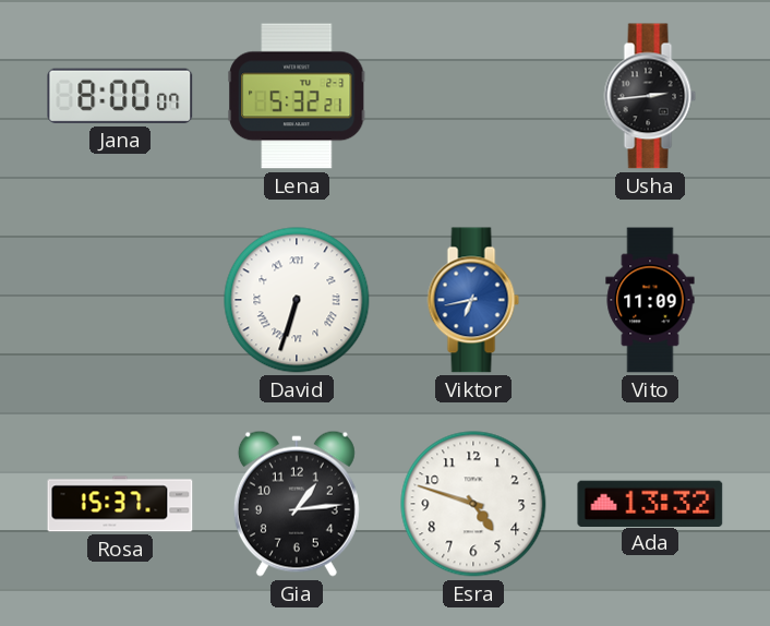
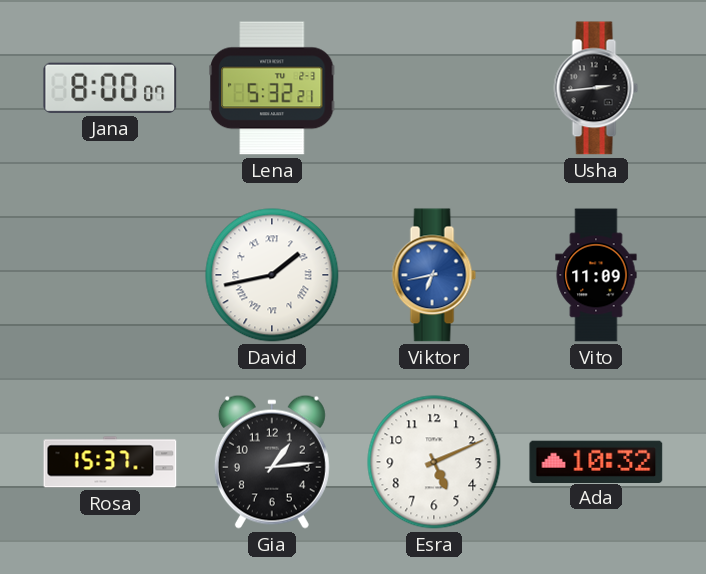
David: 6:33 -> 1:43 (272, 275)
Esra: 4:48 -> 5:11 (434, 462)
Ada: 13:32 -> 10:32 (596, 461)
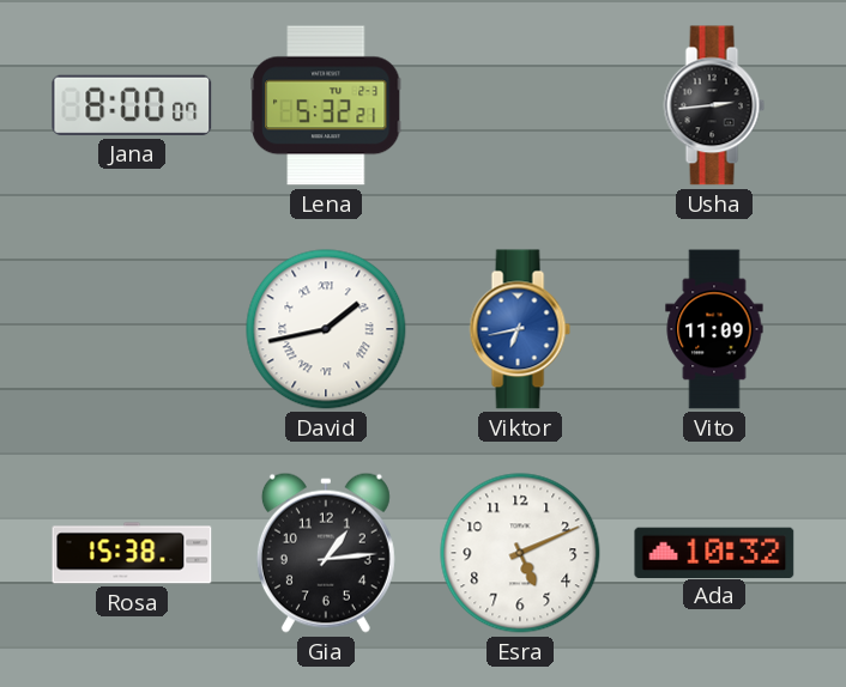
Rosa: 15:37 -> 15:38 (132, 553)
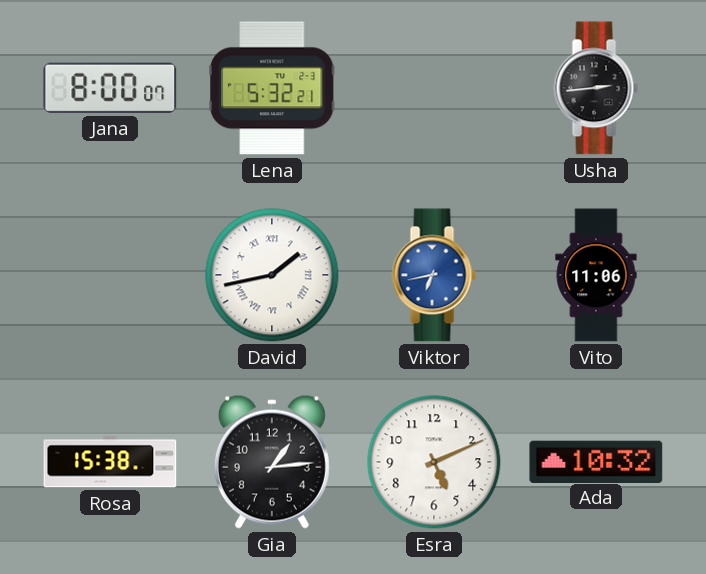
Vito: 11:09 -> 11:06 (596, 275)
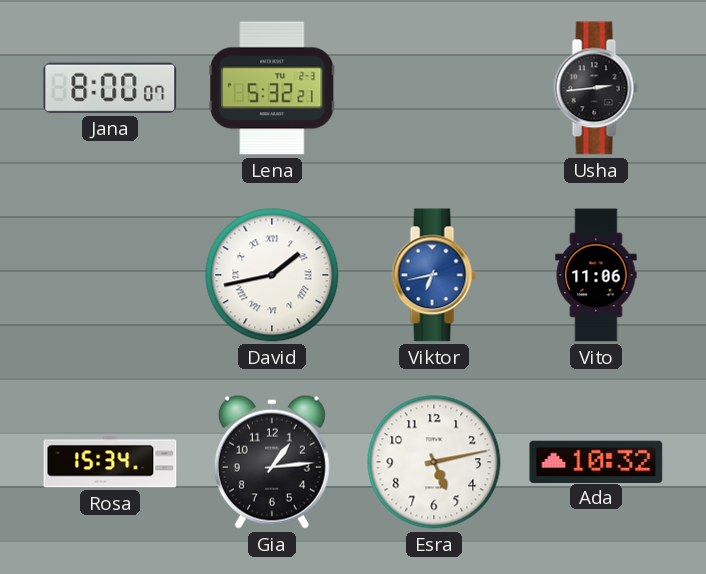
Rosa: 15:38 -> 15:34 (110, 462)
Esra: 5:11 -> 5:13 (434, 462)
